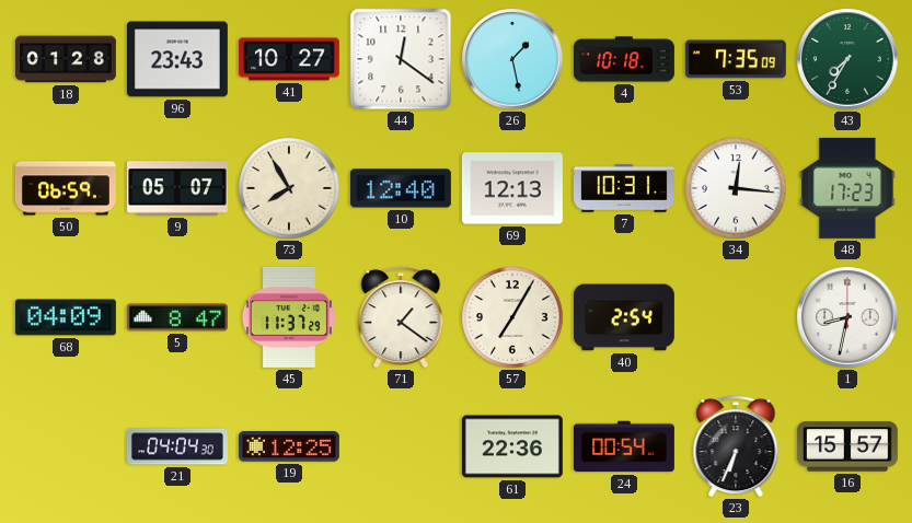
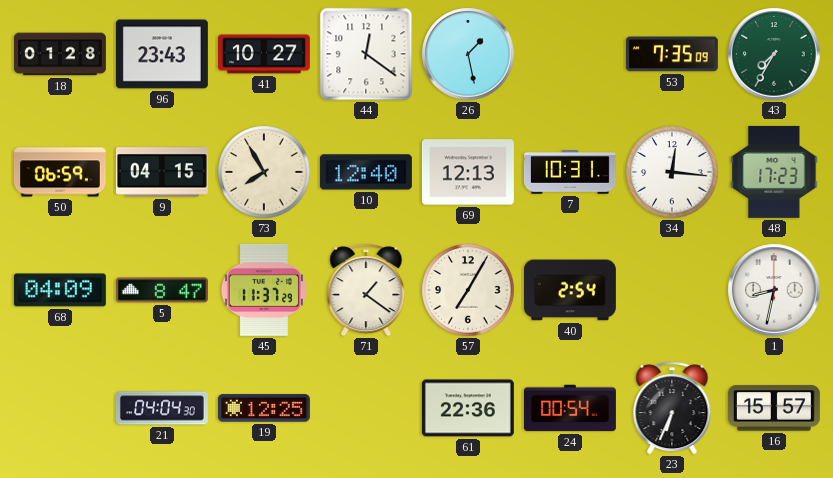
4: 10:18 -> none (624, 59)
9: 05:07 -> 04:15 (162, 172)
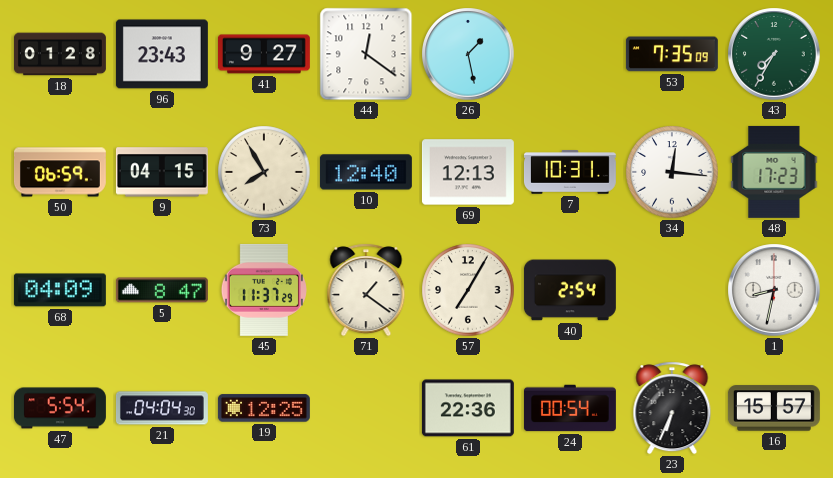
41: 10:27 -> 9:27 (264, 54)
47: none -> 5:54 (60, 408)
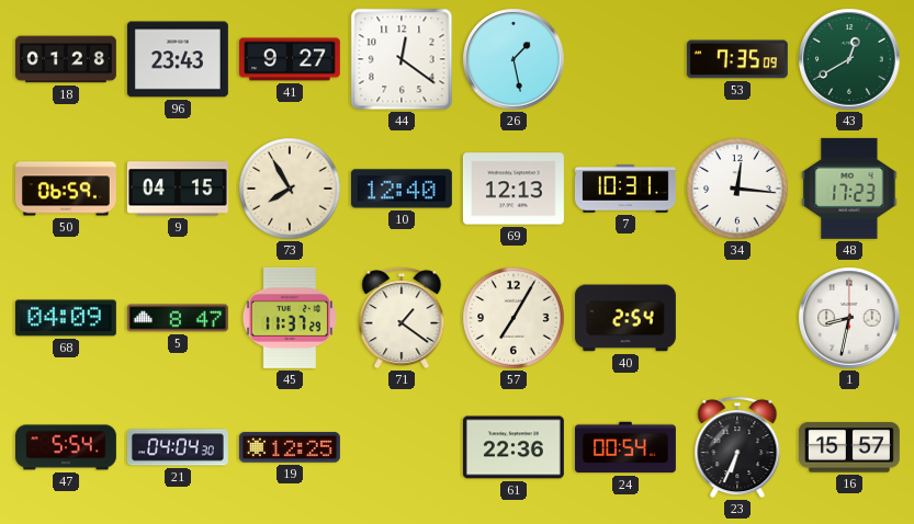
43: 7:35 -> 12:40 (849, 59)
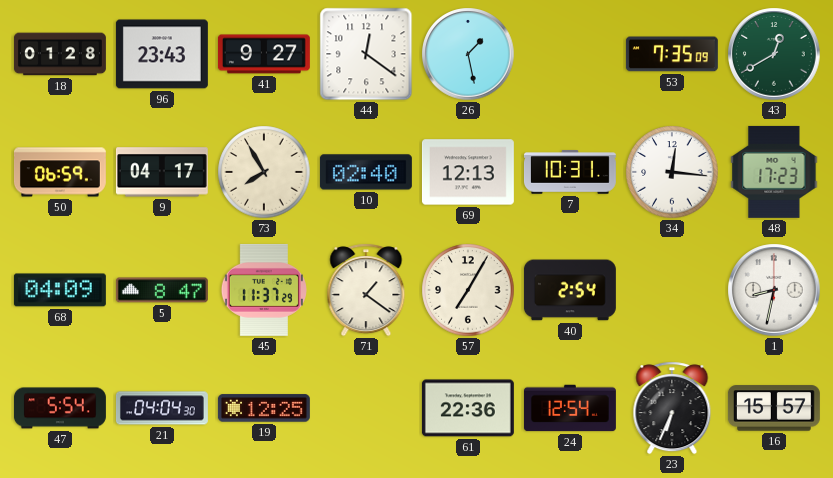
9: 04:15 -> 04:17 (162, 172)
10: 12:40 -> 02:40 (366, 172)
24: 00:54 -> 12:54 (570, 408)
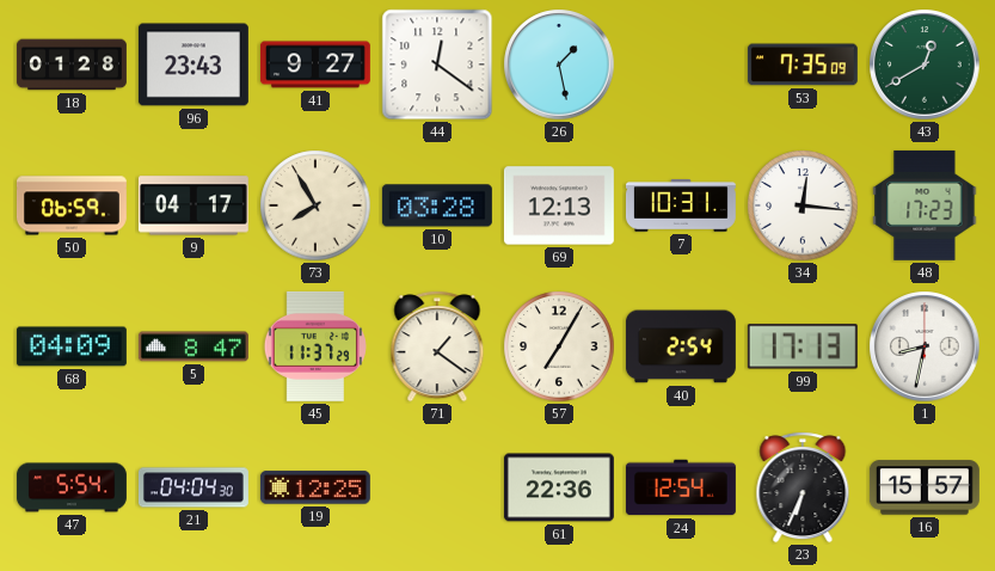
10: 02:40 -> 03:28 (437, 205)
99: none -> 17:13 (803, 346)
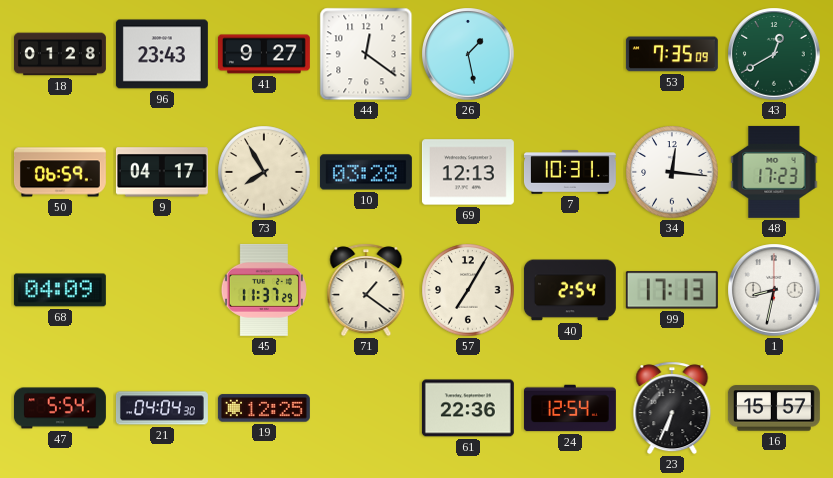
5: 8:47 -> none (194, 346)
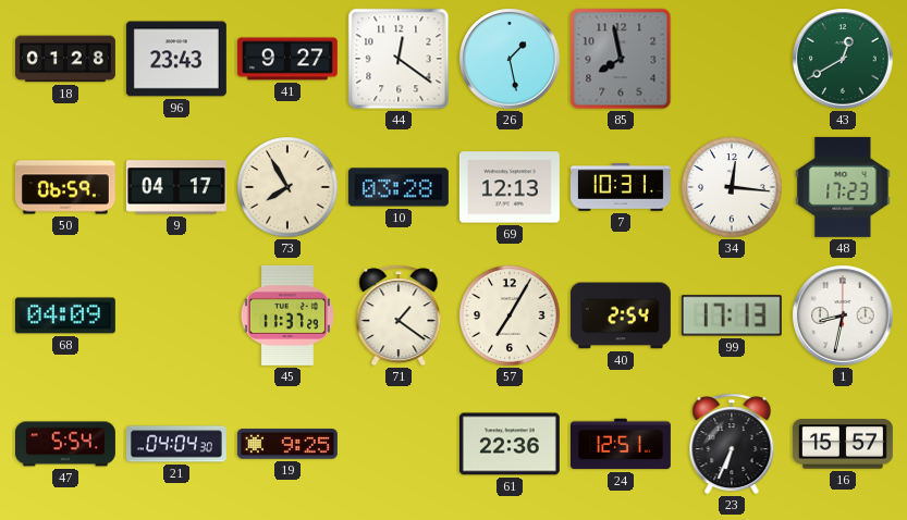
85: none -> 7:58 (621, 59)
53: 7:35 -> none (672, 54)
19: 12:25 -> 9:25 (287, 444)
24: 12:54 -> 12:51 (621, 444)
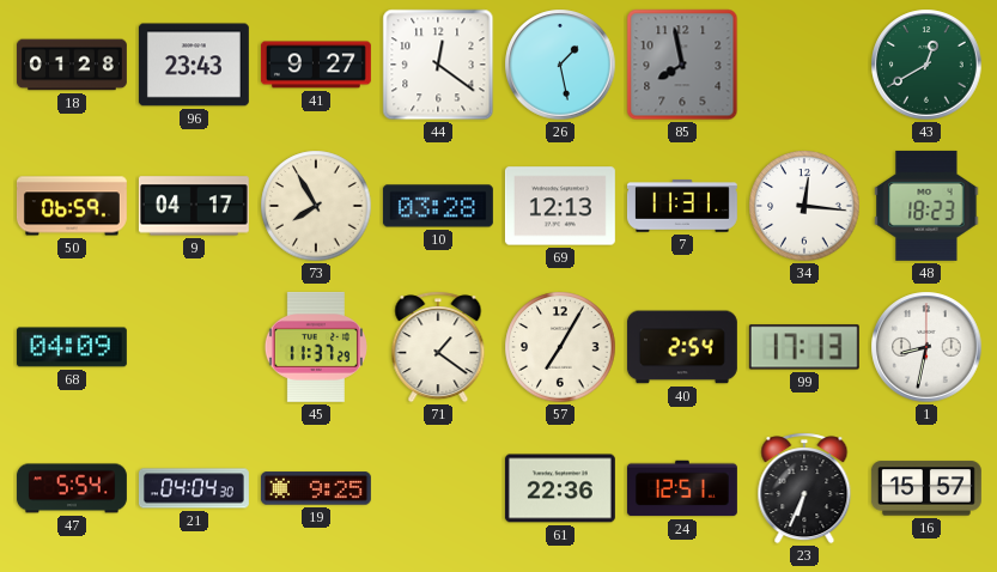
7: 10:31 -> 11:31 (682, 206)
48: 17:23 -> 18:23 (926, 206)
